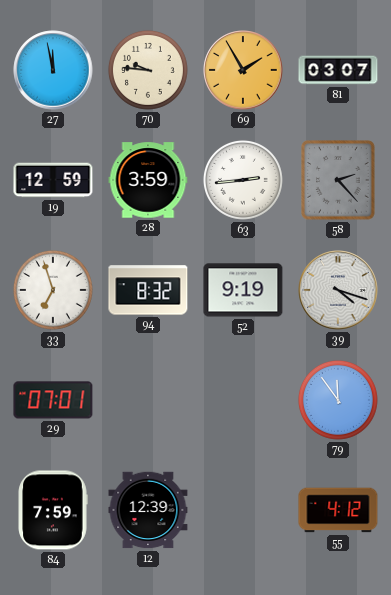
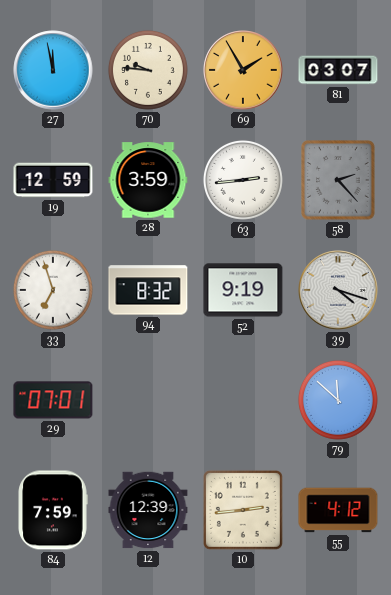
79: 11:54 -> 11:52 (338, 400)
10: none -> 2:44 (243, 510)
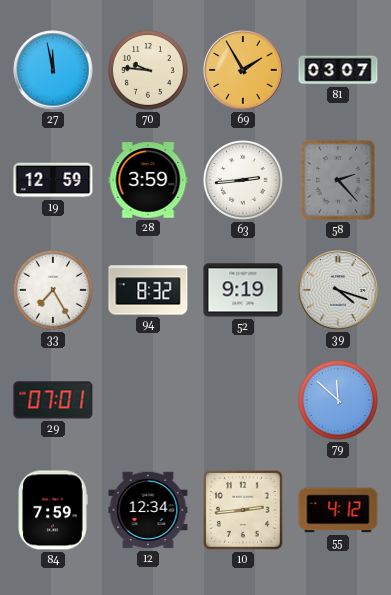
33: 6:57 -> 7:25 (53, 290)
12: 12:39 -> 12:34 (148, 510)
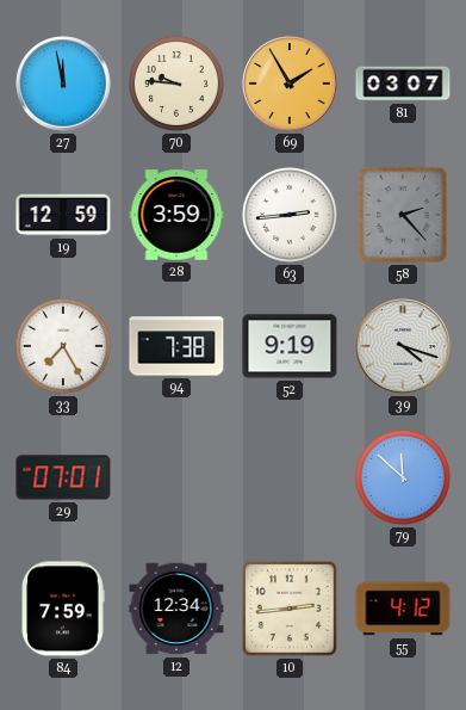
94: 8:32 -> 7:38 (176, 346)
